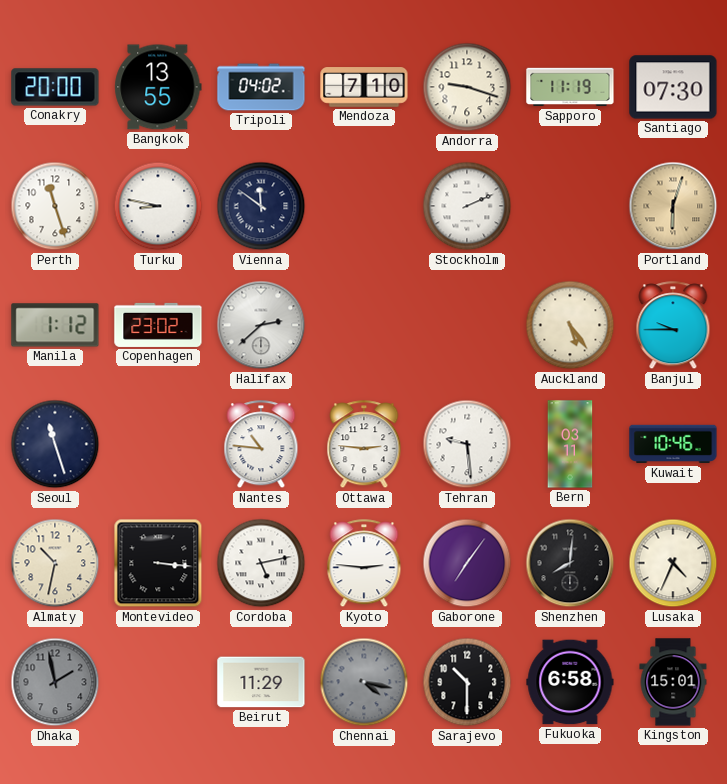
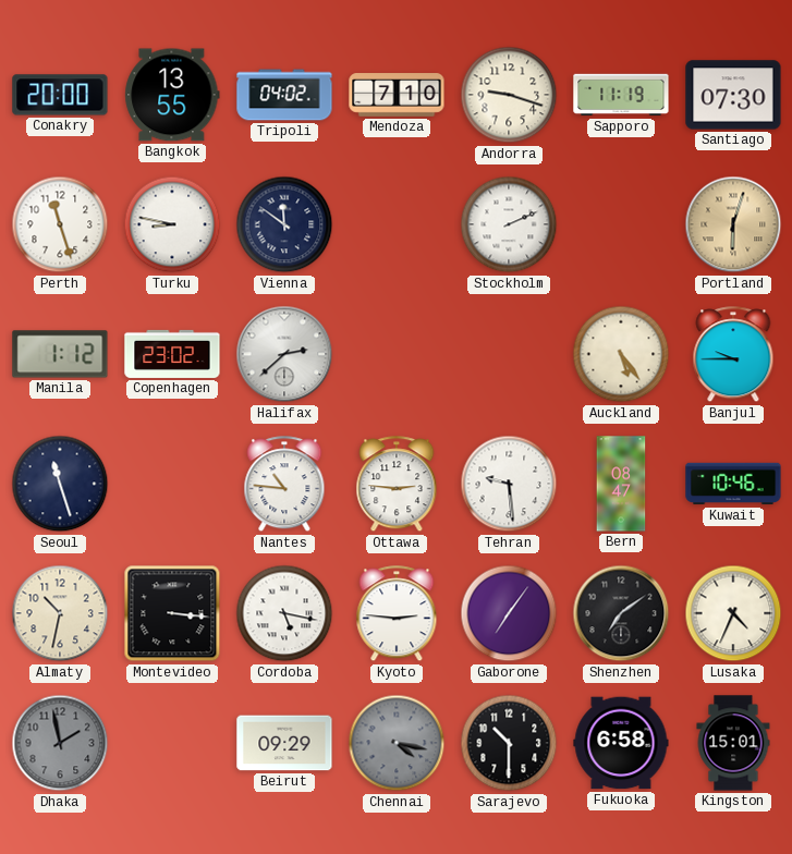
Bern: 03:11 -> 08:47 (621, 484)
Cordoba: 5:13 -> 5:17 (284, 613)
Shenzhen: 8:01 -> 7:09 (621, 613)
Beirut: 11:29 -> 09:29 (284, 743)
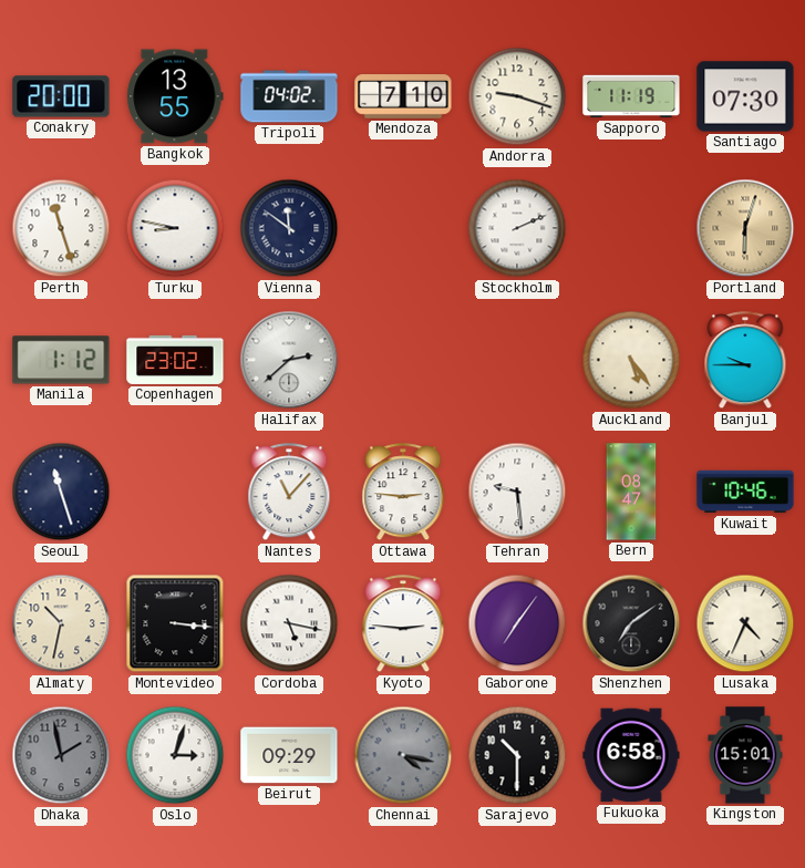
Nantes: 10:46 -> 11:07 (289, 493)
Oslo: none -> 3:03 (175, 755)
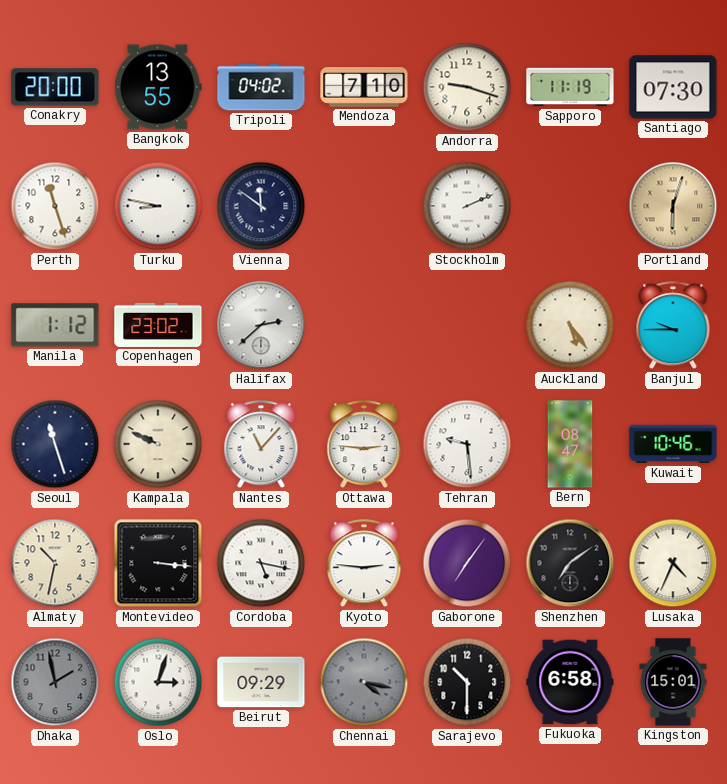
Kampala: none -> 9:49 (158, 444)
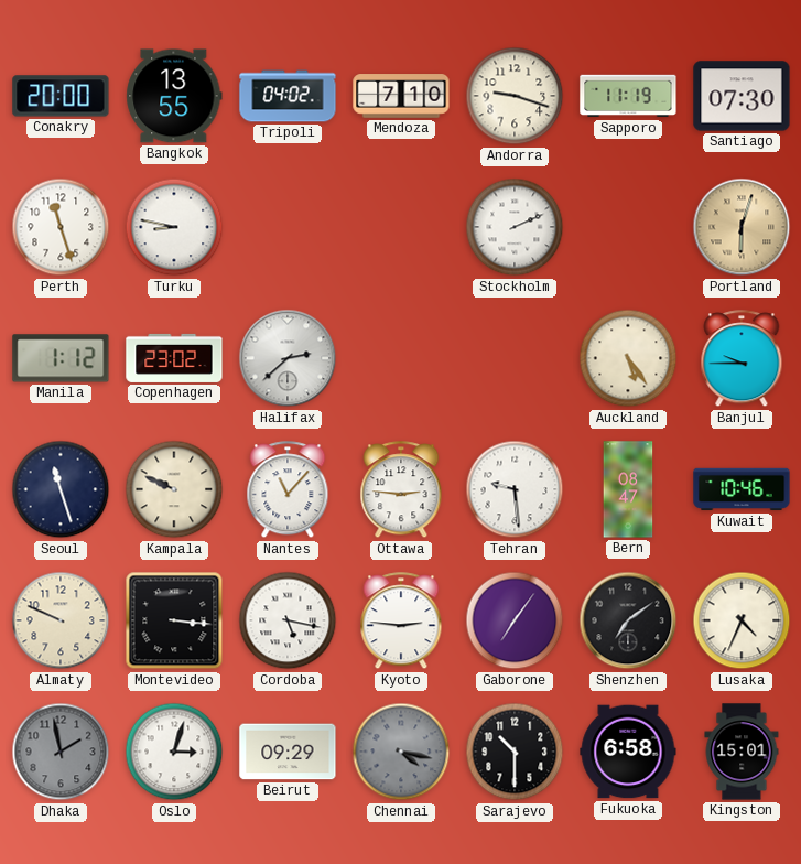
Vienna: 11:51 -> none (261, 206)
Almaty: 10:32 -> 9:49 (61, 620)
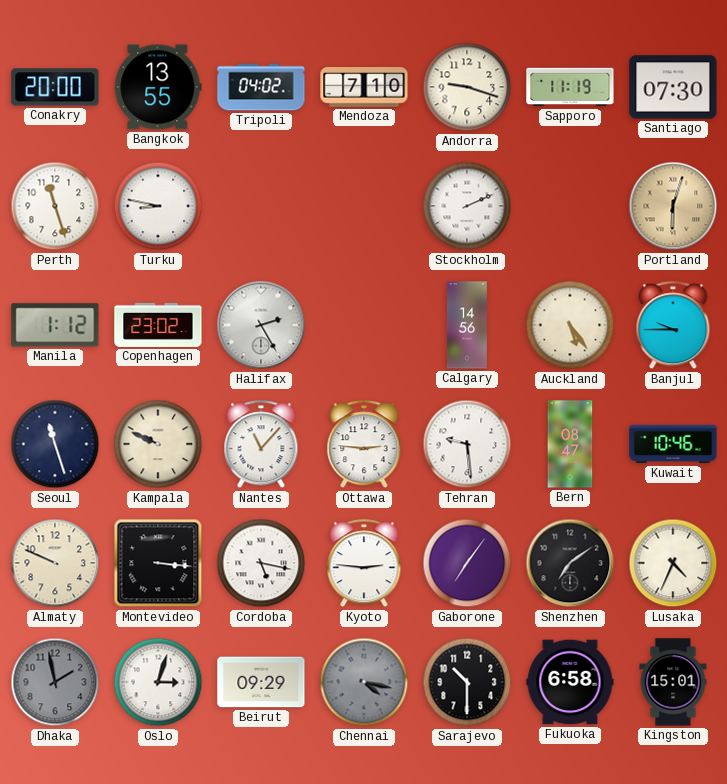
Halifax: 2:38 -> 2:25 (261, 325)
Calgary: none -> 14:56 (467, 325)
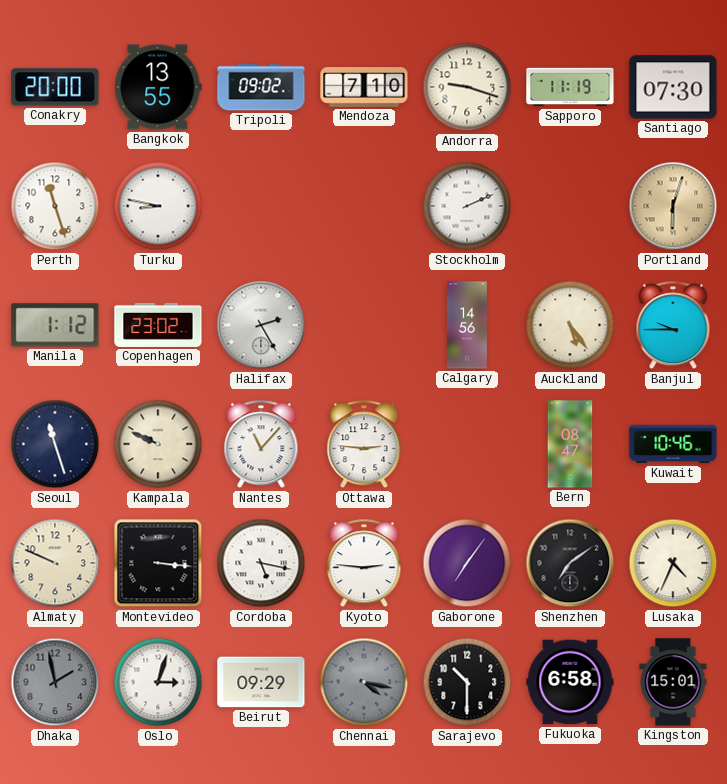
Tripoli: 04:02 -> 09:02 (261, 87)
Tehran: 9:29 -> none (467, 444)
